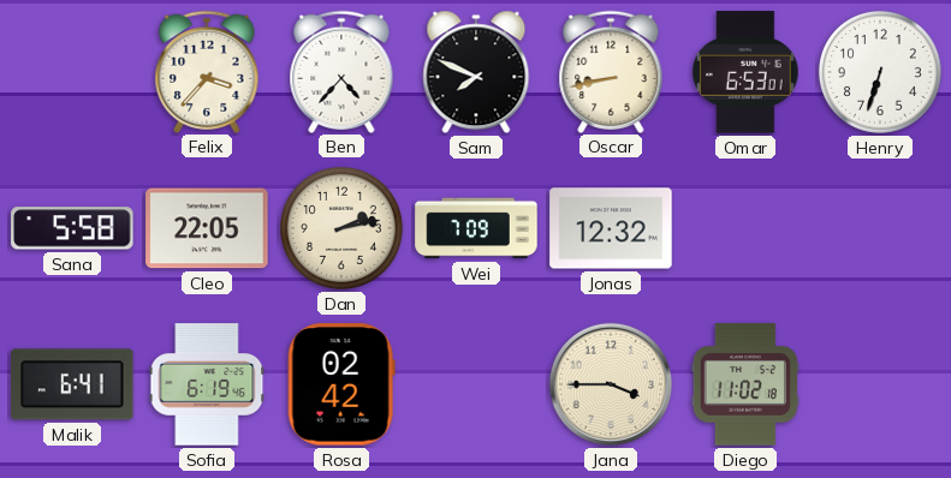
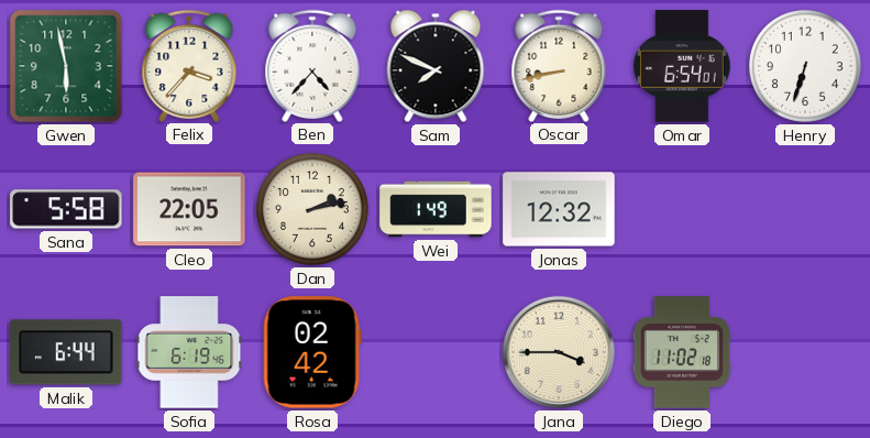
Gwen: none -> 5:58 (66, 66)
Omar: 6:53 -> 6:54 (682, 66)
Wei: 7:09 -> 1:49 (436, 209)
Malik: 6:41 -> 6:44 (66, 352)
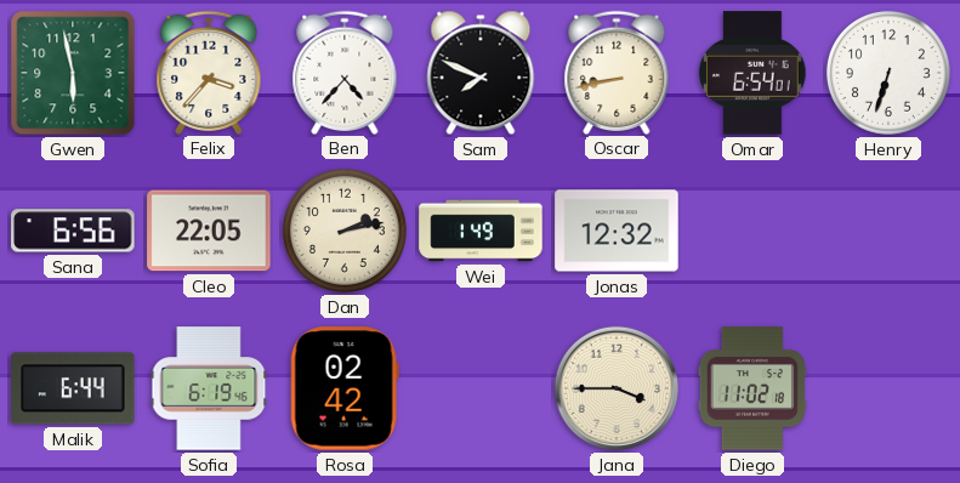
Sana: 5:58 -> 6:56 (73, 231)
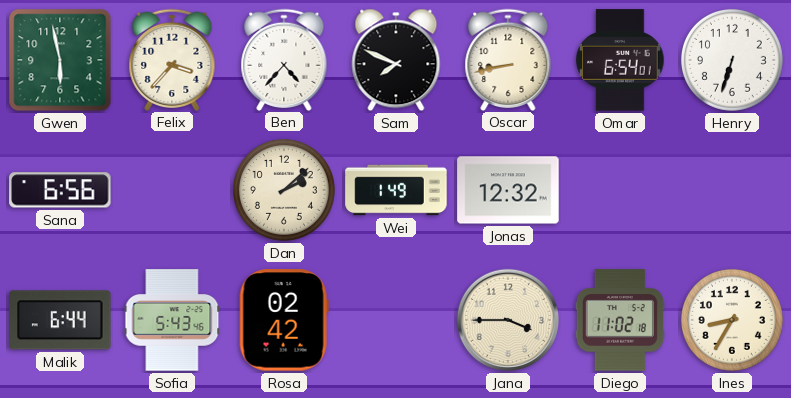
Cleo: 22:05 -> none (209, 231)
Dan: 2:13 -> 2:08 (284, 190)
Sofia: 6:19 -> 5:43 (172, 320)
Ines: none -> 8:35 (732, 320)
